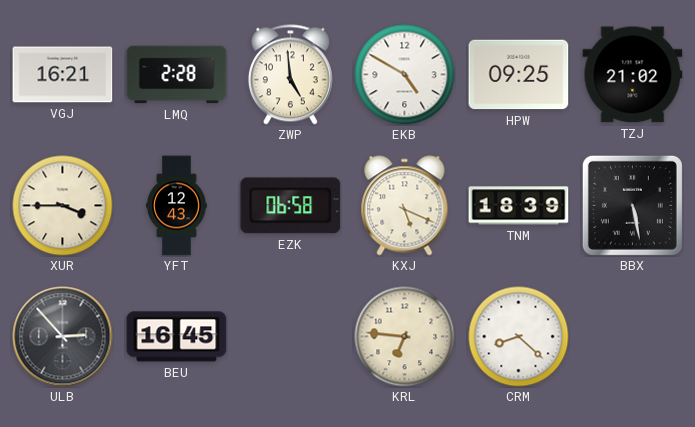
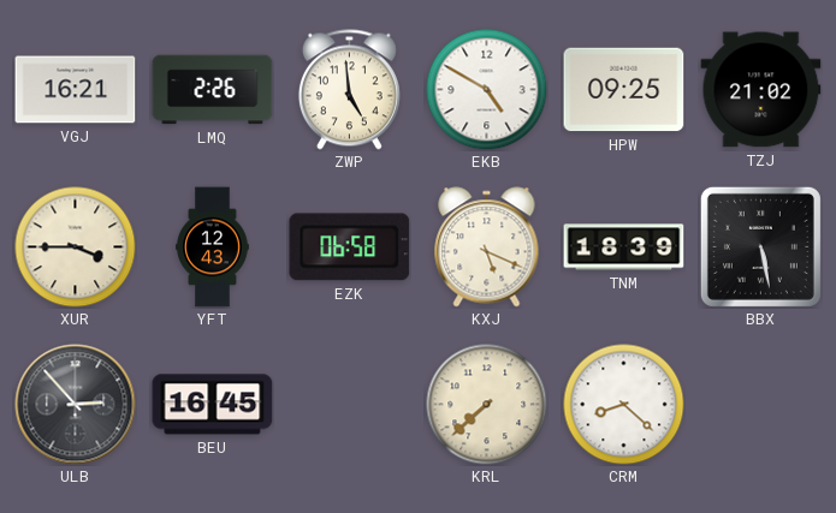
LMQ: 2:28 -> 2:26 (213, 90)
KRL: 6:46 -> 7:38 (487, 405)
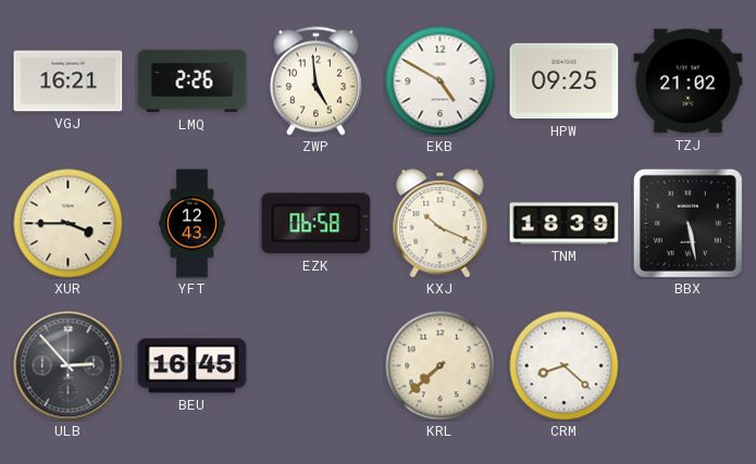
KXJ: 5:19 -> 10:19 (441, 224)
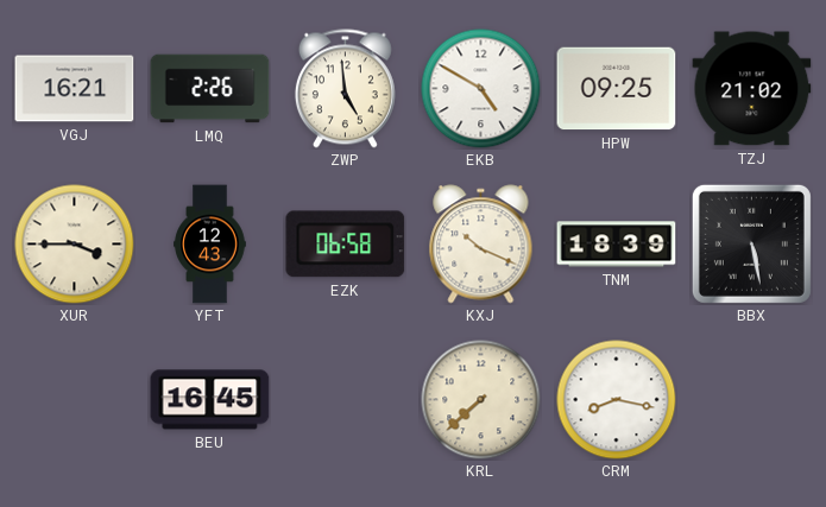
ULB: 2:53 -> none (69, 366)
CRM: 8:22 -> 8:17 (617, 400)
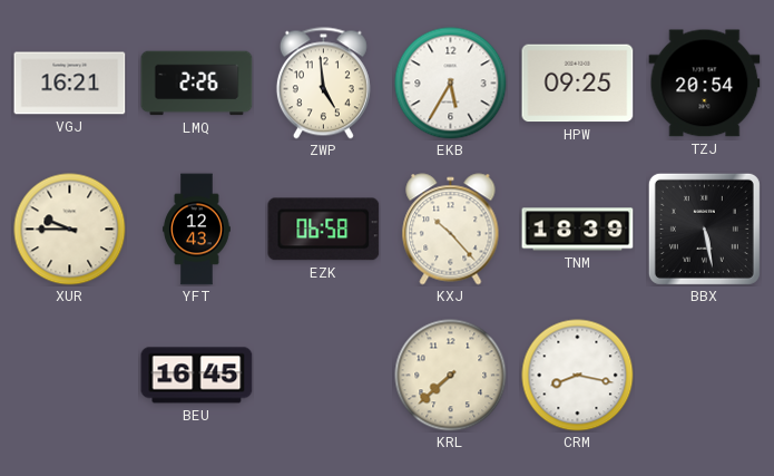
EKB: 4:50 -> 5:35 (451, 84)
TZJ: 21:02 -> 20:54 (705, 84)
XUR: 3:45 -> 9:45 (70, 230)
KXJ: 10:19 -> 10:23 (451, 230)
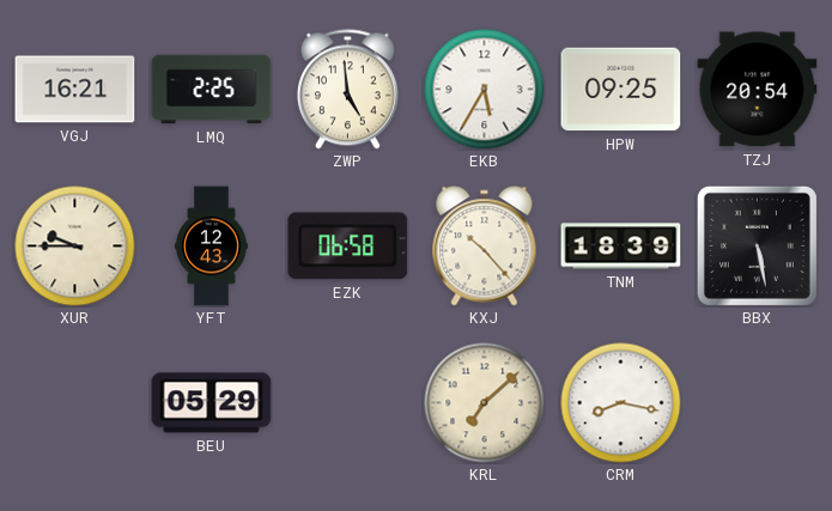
LMQ: 2:26 -> 2:25 (212, 90)
BEU: 16:45 -> 05:29 (212, 403)
KRL: 7:38 -> 7:08 (485, 403)
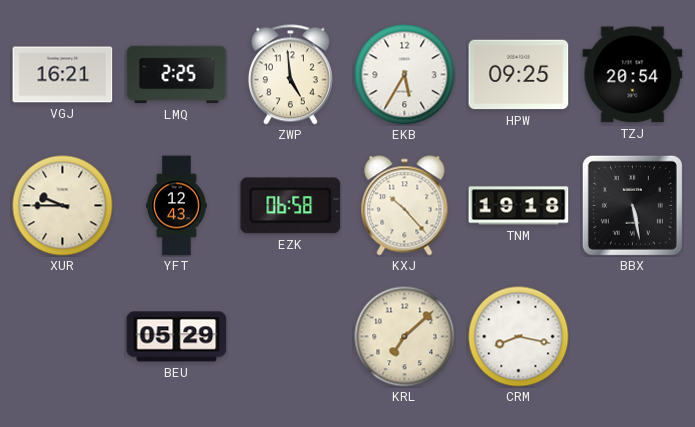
TNM: 18:39 -> 19:18 (519, 206)
